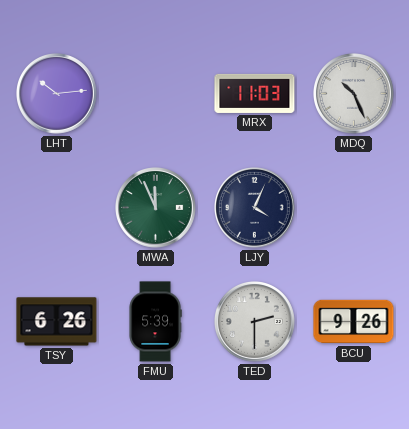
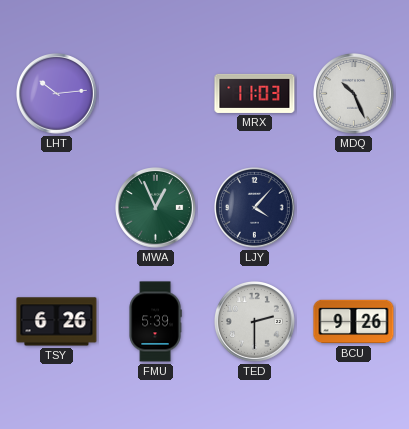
MWA: 11:56 -> 12:56 (156, 208)
LJY: 4:04 -> 4:07 (255, 208)
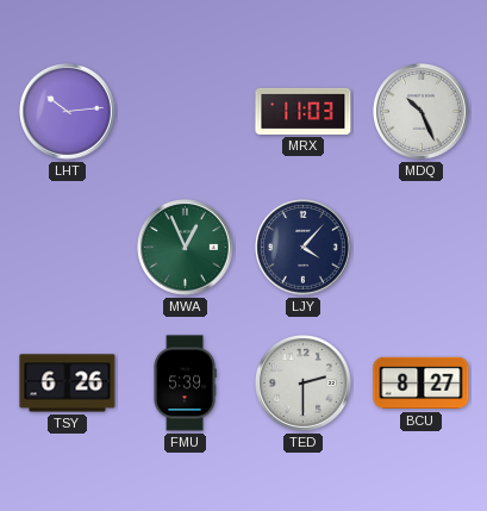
BCU: 9:26 -> 8:27 (422, 384)
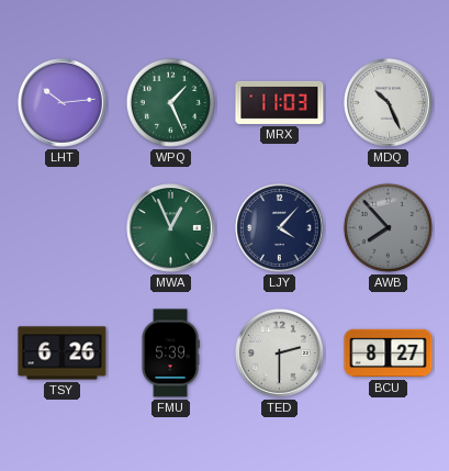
WPQ: none -> 1:26 (170, 102)
AWB: none -> 7:53 (388, 227)
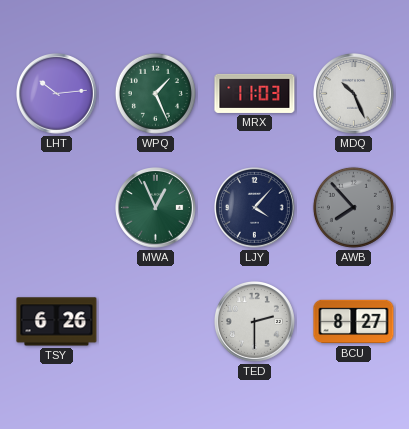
FMU: 5:39 -> none (170, 354)
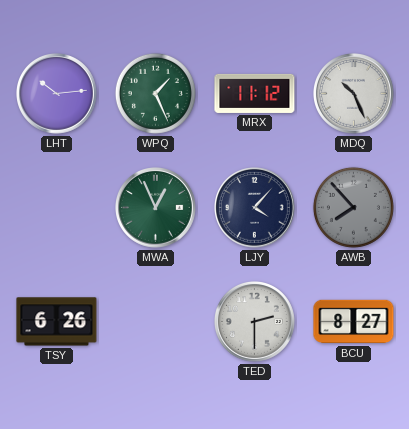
MRX: 11:03 -> 11:12 (255, 93)
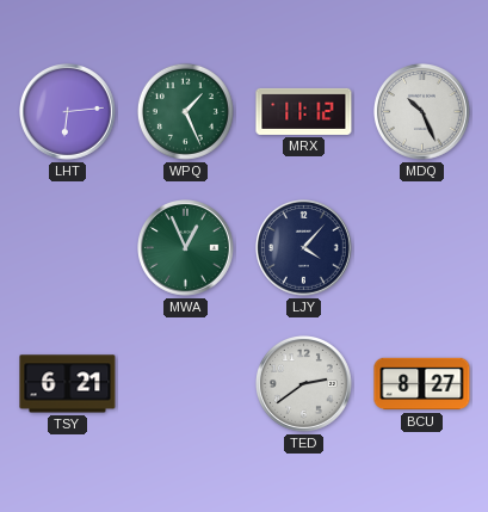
LHT: 10:14 -> 6:14 (68, 112)
AWB: 7:53 -> none (353, 207)
TSY: 6:26 -> 6:21 (68, 384)
TED: 2:30 -> 2:39 (304, 384)
